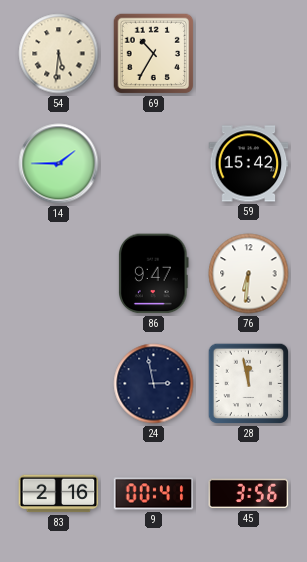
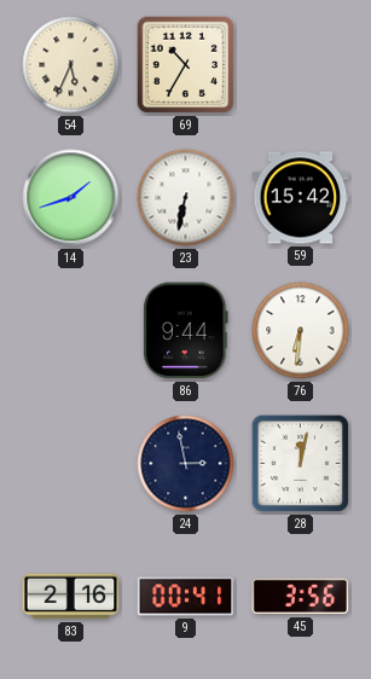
54: 5:31 -> 5:34 (71, 65)
14: 1:45 -> 1:42 (71, 198)
23: none -> 6:32 (186, 198)
86: 9:47 -> 9:44 (186, 331)
28: 11:58 -> 12:02 (301, 464)
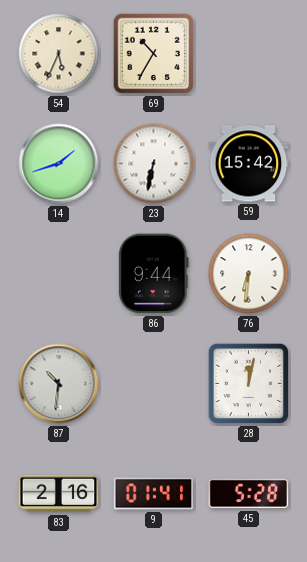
87: none -> 10:31 (59, 384)
24: 2:58 -> none (186, 464)
9: 00:41 -> 01:41 (154, 494)
45: 3:56 -> 5:28 (249, 494)
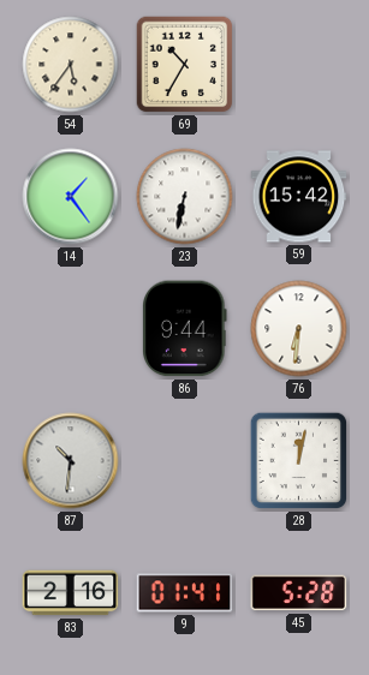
54: 5:34 -> 5:36 (71, 65)
14: 1:42 -> 1:24 (71, 197)
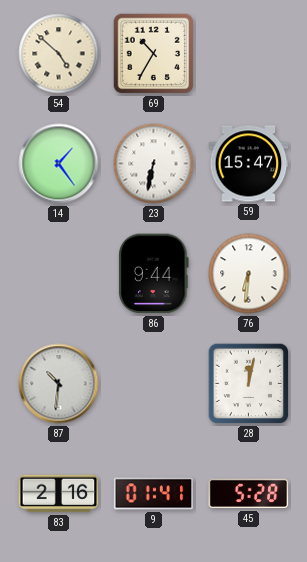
54: 5:36 -> 4:52 (59, 54)
59: 15:42 -> 15:47 (249, 164)
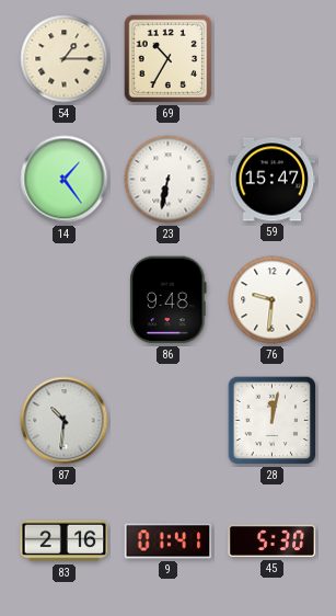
54: 4:52 -> 1:15 (65, 59)
86: 9:44 -> 9:48 (169, 300)
76: 6:31 -> 9:31 (273, 300)
45: 5:28 -> 5:30 (273, 541)
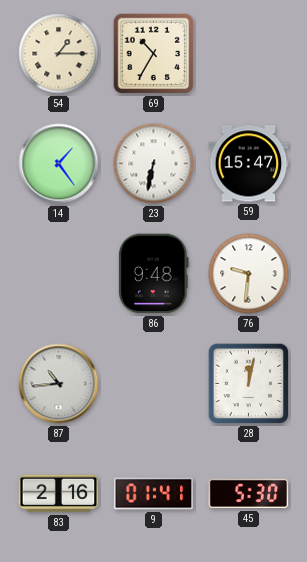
87: 10:31 -> 10:44 (59, 384)
